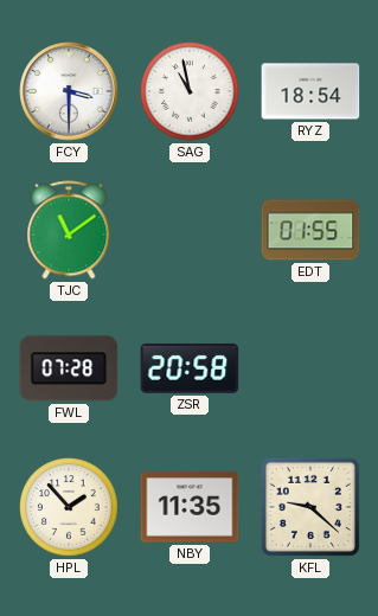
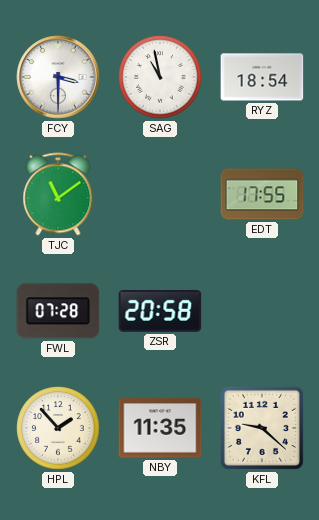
EDT: 01:55 -> 17:55 (262, 194)
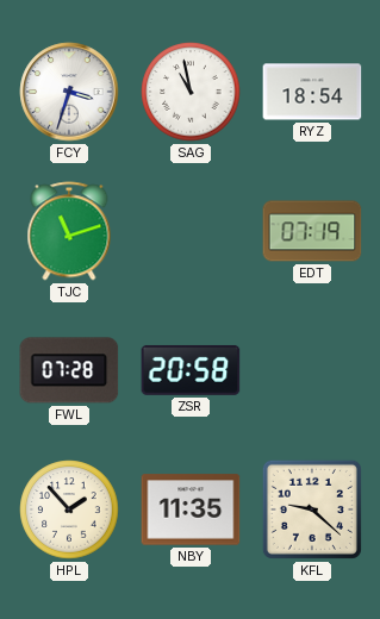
FCY: 3:30 -> 3:33 (69, 92)
TJC: 11:09 -> 11:12 (69, 231)
EDT: 17:55 -> 07:19 (312, 231)
